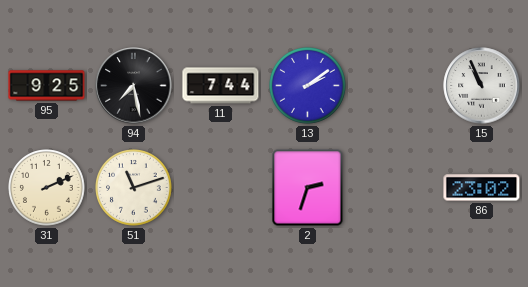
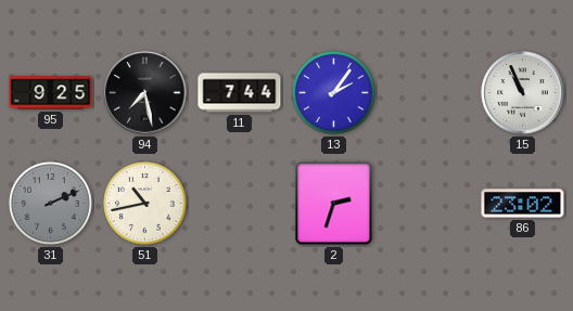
13: 2:09 -> 2:06 (334, 93)
31 dial: cream -> grey (51, 204)
51: 11:12 -> 10:43 (145, 204)
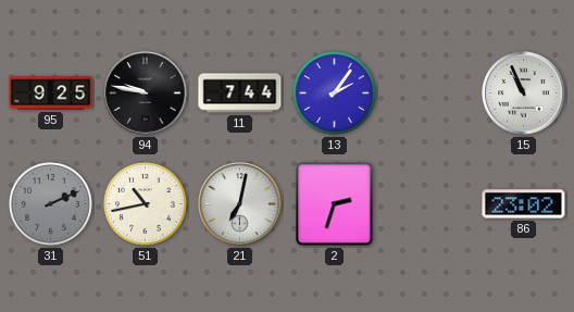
94: 7:28 -> 9:47 (146, 93)
21: none -> 7:02 (240, 204)
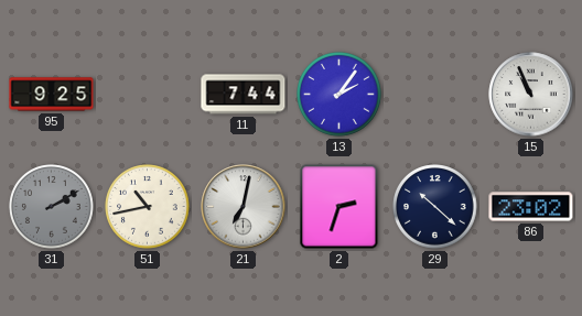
94: 9:47 -> none (146, 93)
31: 2:11 -> 2:10 (52, 207)
29: none -> 10:22 (435, 207)
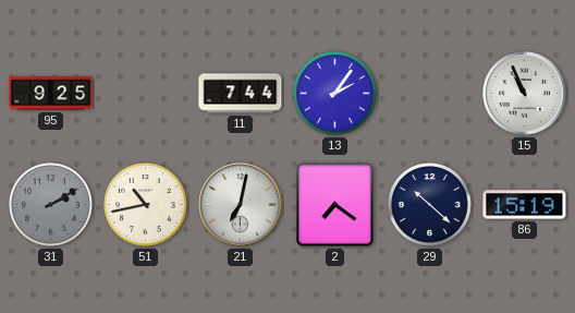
2: 2:33 -> 7:21 (335, 205)
86: 23:02 -> 15:19 (525, 205)
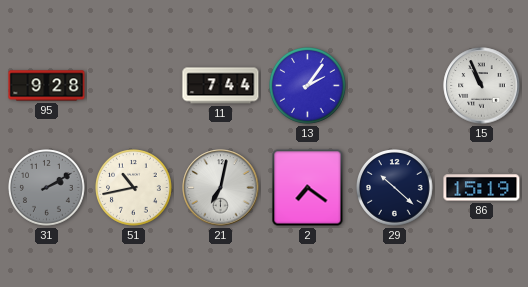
95: 9:25 -> 9:28 (47, 86)
